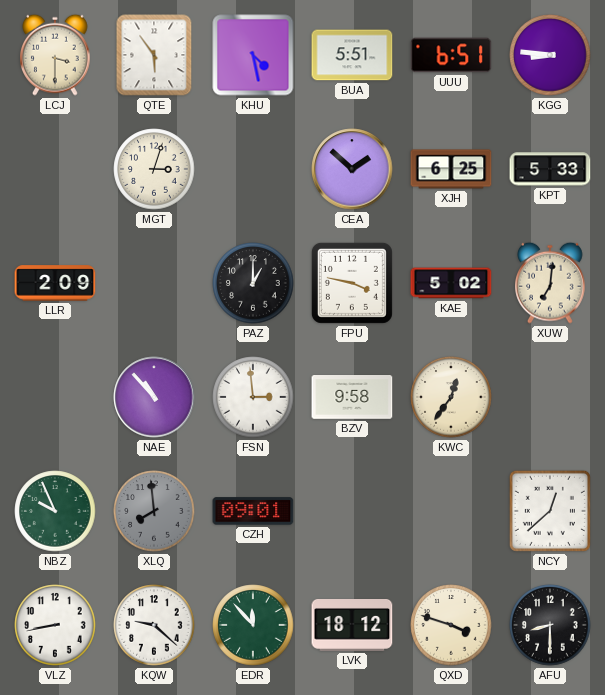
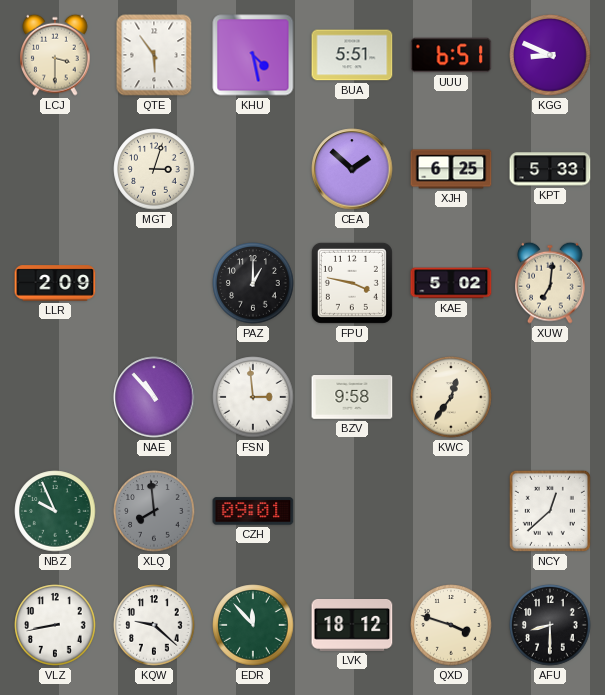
KGG: 8:46 -> 8:49 (550, 55)
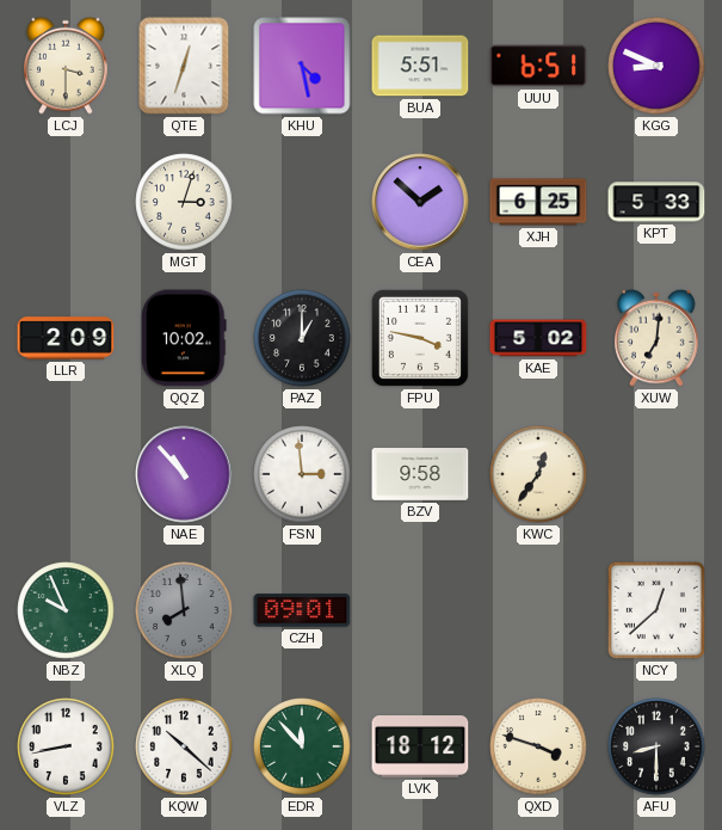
QTE: 5:54 -> 12:33 (184, 66)
QQZ: none -> 10:02 (184, 338)
KQW: 9:22 -> 10:22 (184, 746)
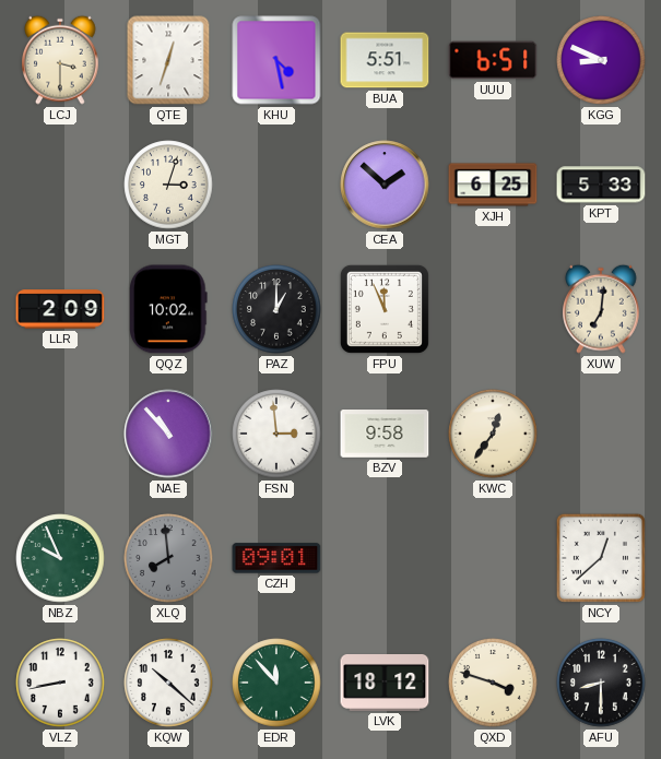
FPU: 3:47 -> 11:56 (385, 309)
KAE: 5:02 -> none (538, 338)
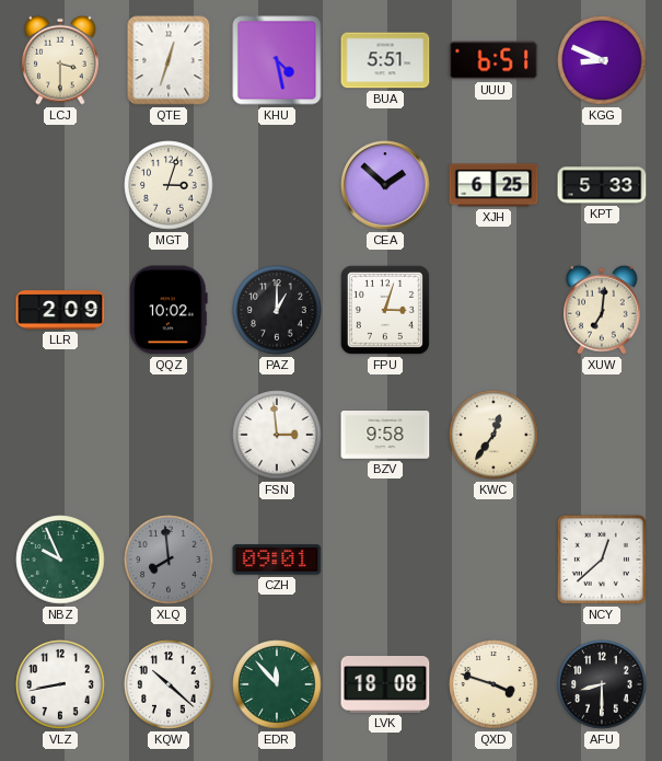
FPU: 11:56 -> 3:03 (385, 310)
NAE: 10:53 -> none (168, 434)
LVK: 18:12 -> 18:08 (385, 685)
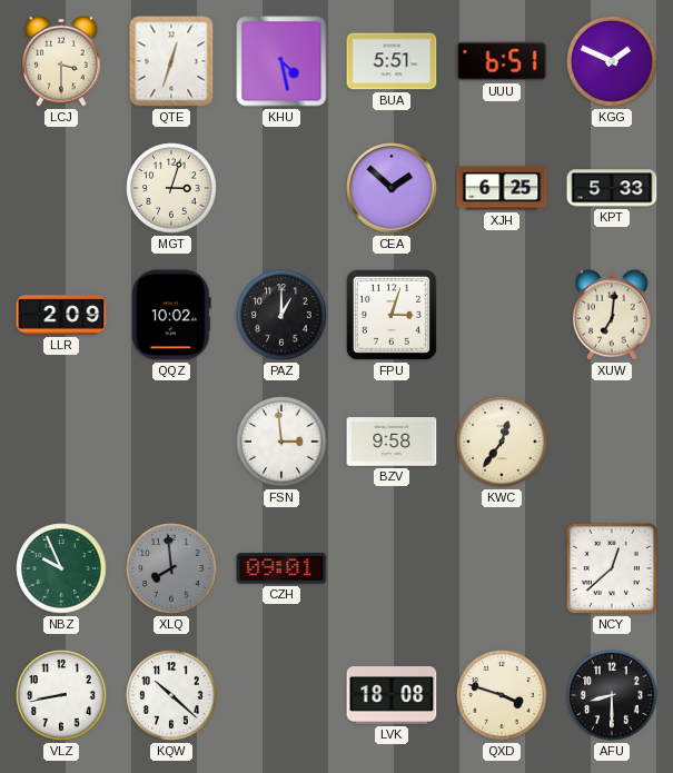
KGG: 8:49 -> 1:49 (612, 61)
EDR: 11:53 -> none (277, 684)
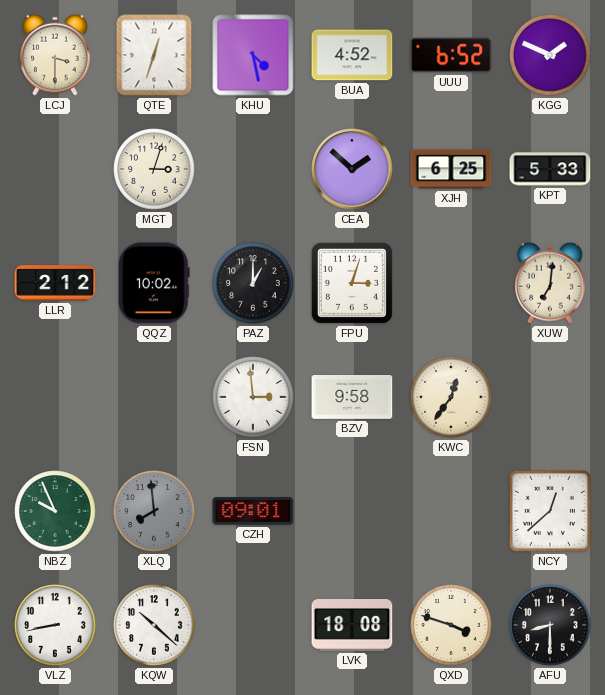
BUA: 5:51 -> 4:52 (352, 55)
UUU: 6:51 -> 6:52 (451, 55)
LLR: 2:09 -> 2:12 (55, 283)
